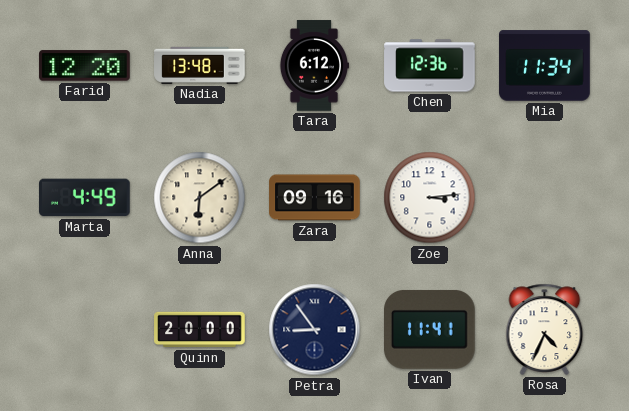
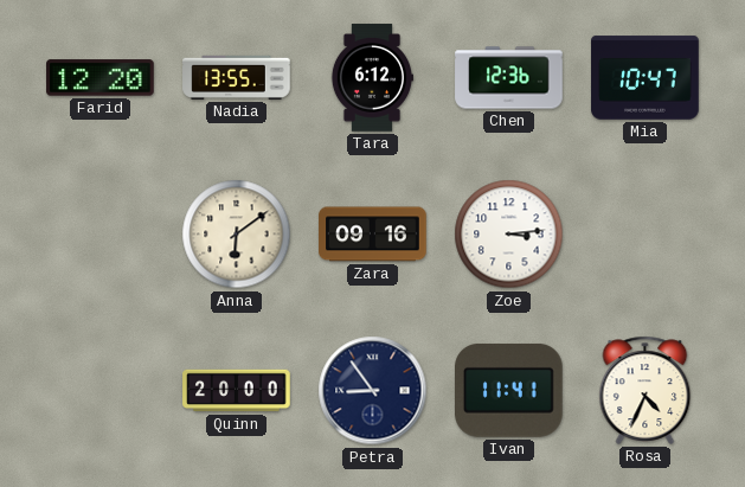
Nadia: 13:48 -> 13:55 (237, 77)
Mia: 11:34 -> 10:47 (646, 78)
Marta: 4:49 -> none (85, 198)
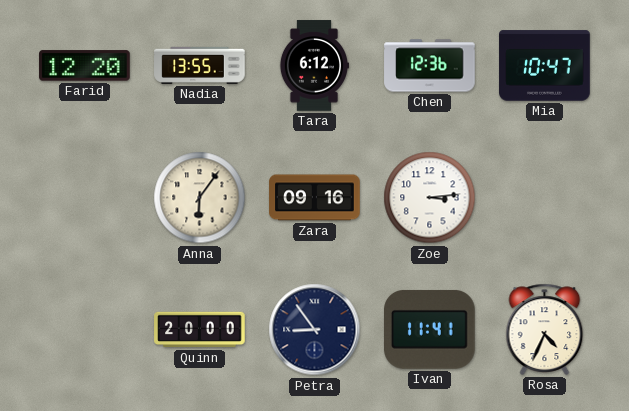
Anna: 6:09 -> 6:06 (200, 198)
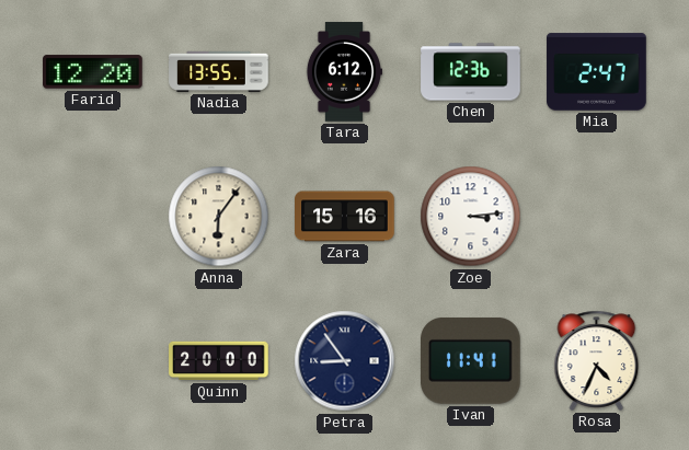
Mia: 10:47 -> 2:47 (597, 72)
Zara: 09:16 -> 15:16 (345, 217)
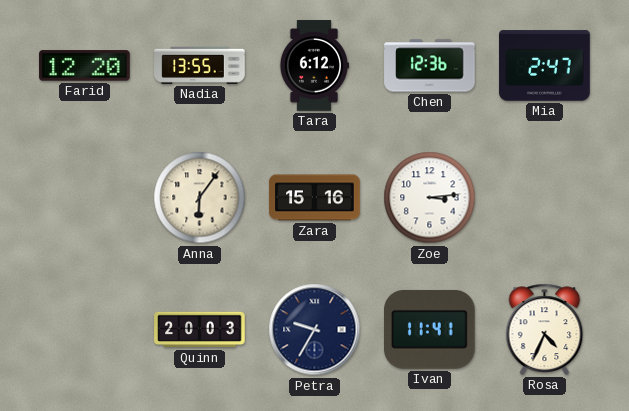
Quinn: 20:00 -> 20:03 (200, 330)
Petra: 8:54 -> 9:35 (315, 330)
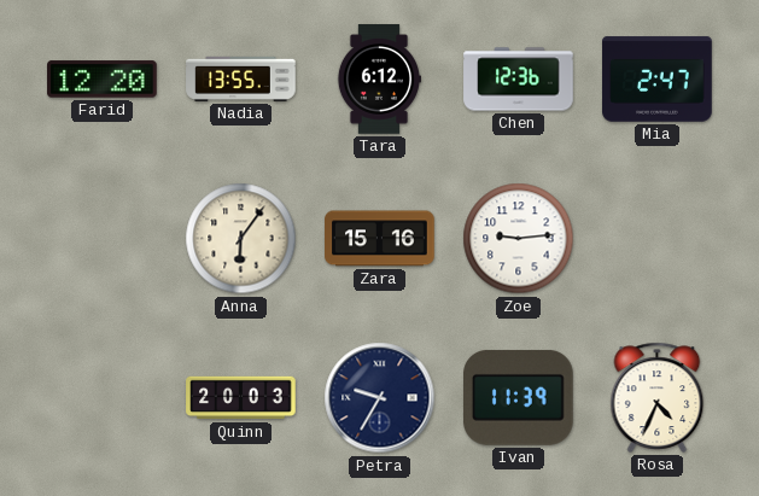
Zoe: 3:14 -> 9:14 (519, 239)
Ivan: 11:41 -> 11:39 (519, 397)
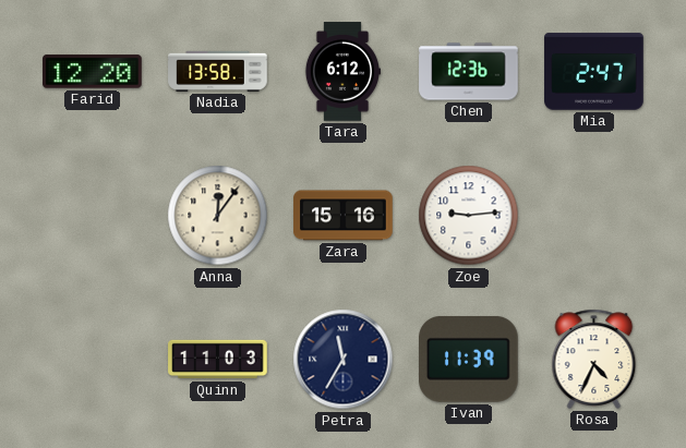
Nadia: 13:55 -> 13:58 (218, 71)
Anna: 6:06 -> 12:06 (218, 216)
Quinn: 20:03 -> 11:03 (218, 360)
Petra: 9:35 -> 11:35 (344, 360)
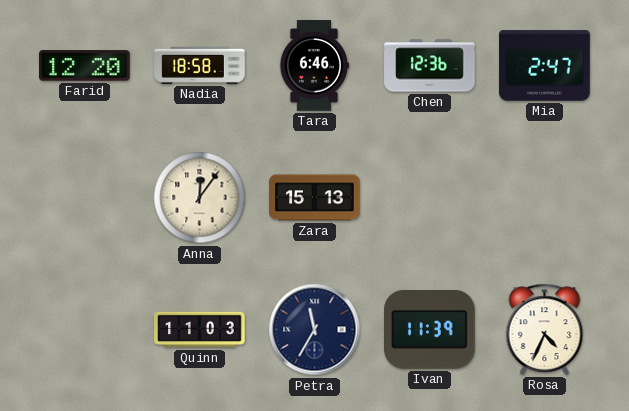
Nadia: 13:58 -> 18:58 (200, 65)
Tara: 6:12 -> 6:46 (313, 66)
Zara: 15:16 -> 15:13 (315, 198)
Zoe: 9:14 -> none (469, 216)
